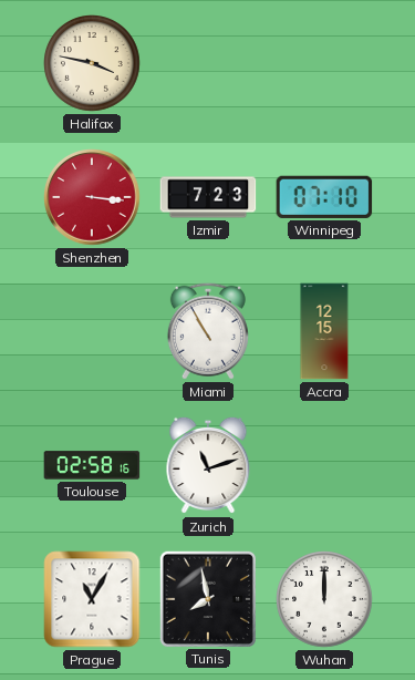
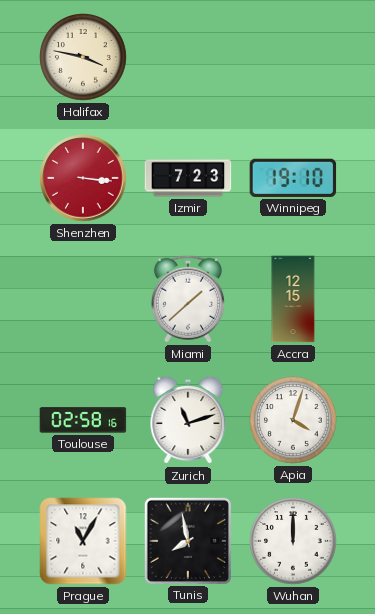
Winnipeg: 07:10 -> 19:10 (293, 178)
Miami: 10:55 -> 1:38 (188, 299)
Apia: none -> 4:03 (294, 421)
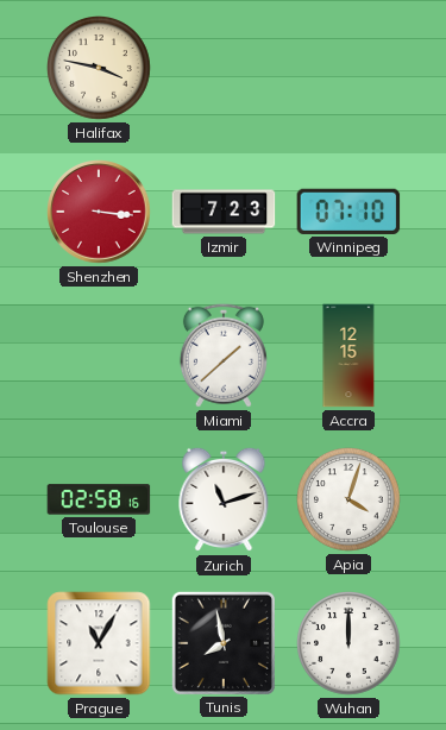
Winnipeg: 19:10 -> 07:10 (348, 212)
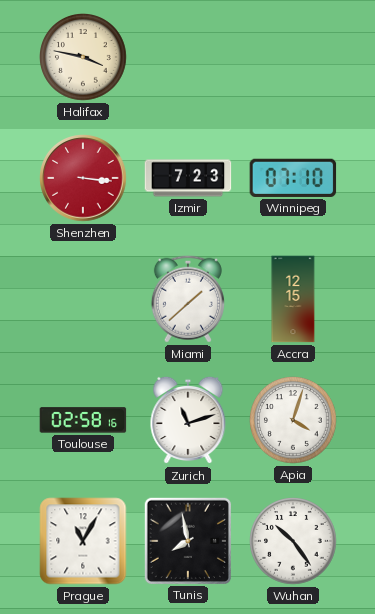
Wuhan: 12:00 -> 10:24 (294, 542)
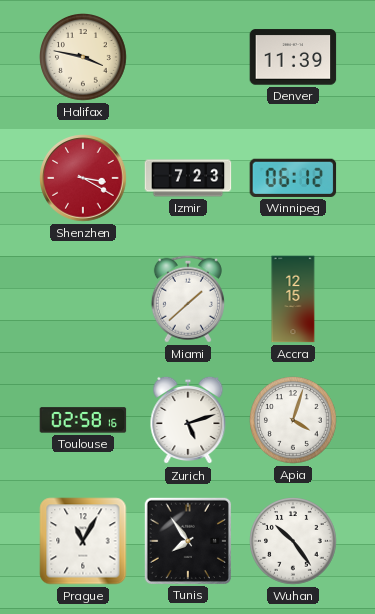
Denver: none -> 11:39 (293, 57)
Shenzhen: 3:16 -> 3:20 (83, 178)
Winnipeg: 07:10 -> 06:12 (293, 178)
Zurich: 11:12 -> 5:12 (188, 420)
Tunis: 7:58 -> 7:54 (187, 540)
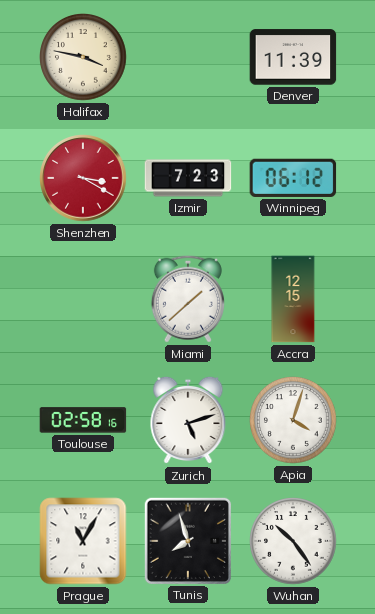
Tunis: 7:54 -> 7:57 (187, 540)
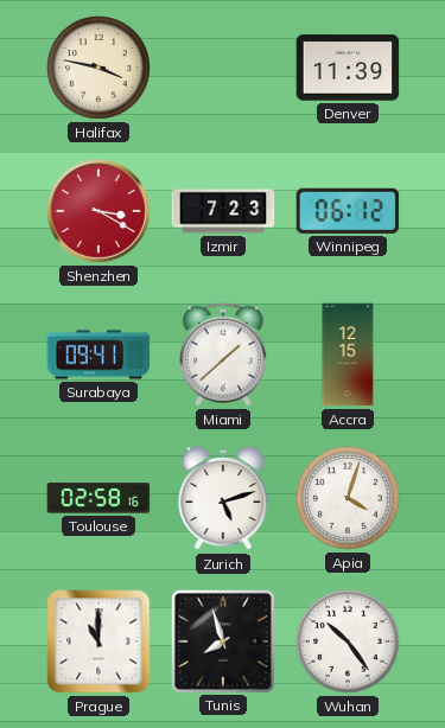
Surabaya: none -> 09:41 (98, 355)
Prague: 11:05 -> 11:00 (98, 641)
